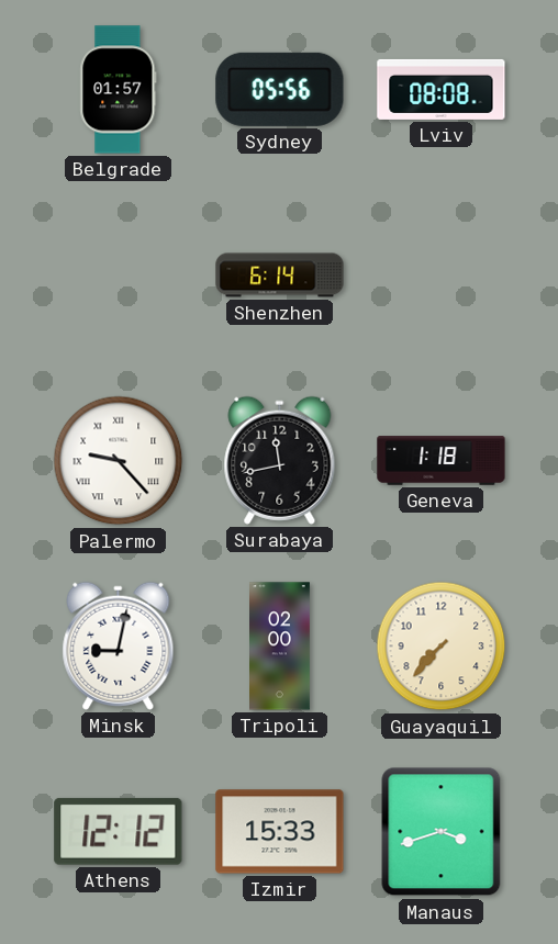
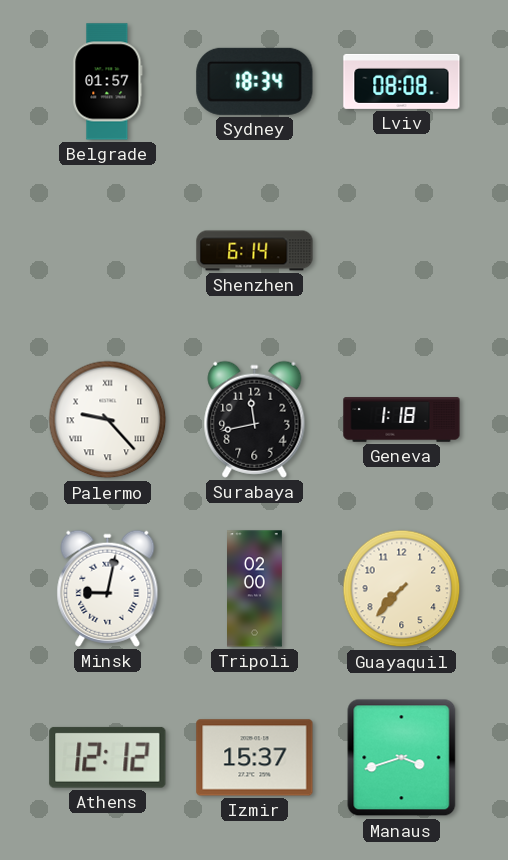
Sydney: 05:56 -> 18:34 (255, 81)
Izmir: 15:33 -> 15:37 (255, 758)
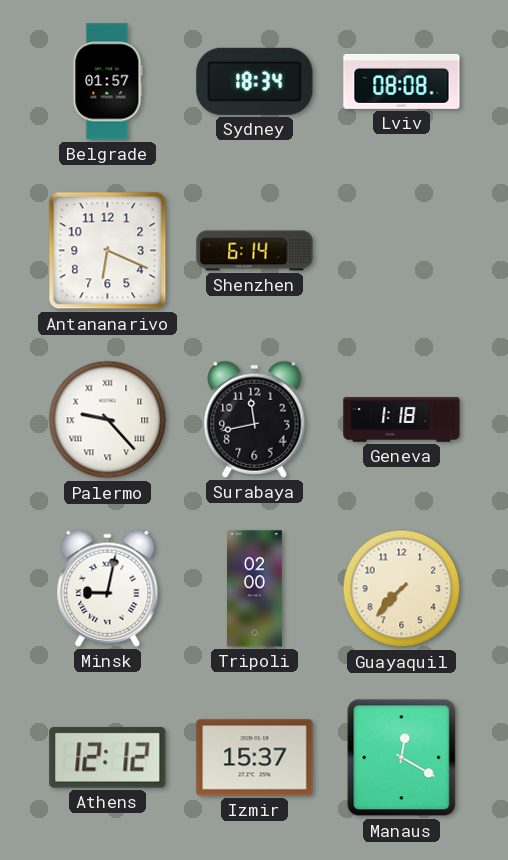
Antananarivo: none -> 6:19 (108, 251)
Manaus: 3:42 -> 12:20 (402, 758)
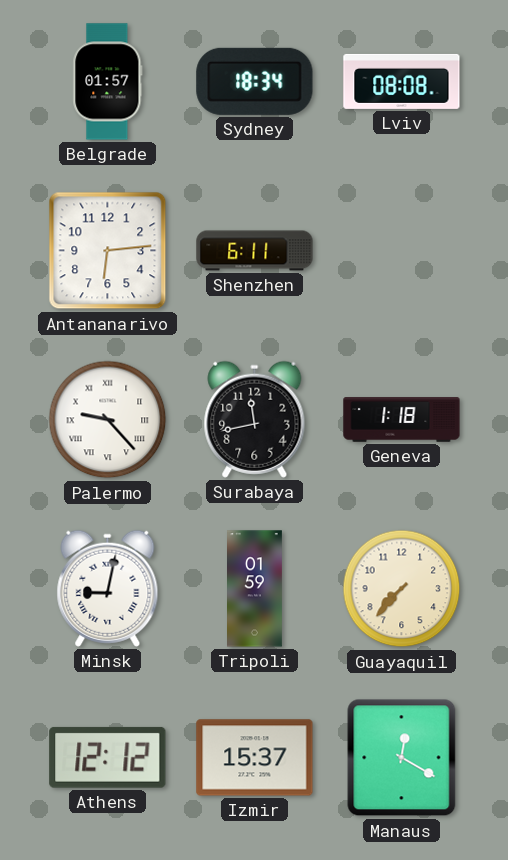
Antananarivo: 6:19 -> 6:14 (108, 251)
Shenzhen: 6:14 -> 6:11 (255, 251)
Tripoli: 02:00 -> 01:59 (255, 589)
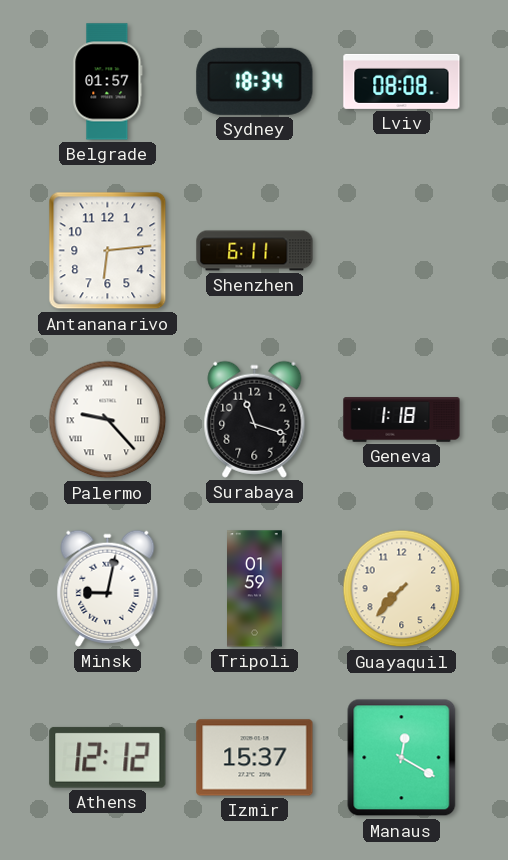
Surabaya: 11:43 -> 11:18 (255, 419)
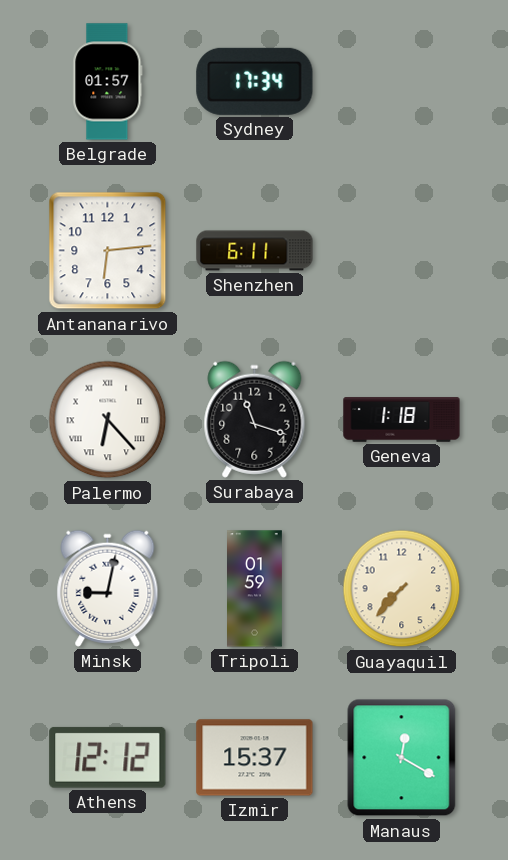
Sydney: 18:34 -> 17:34 (255, 81)
Lviv: 08:08 -> none (402, 81)
Palermo: 9:23 -> 6:23 (108, 420)
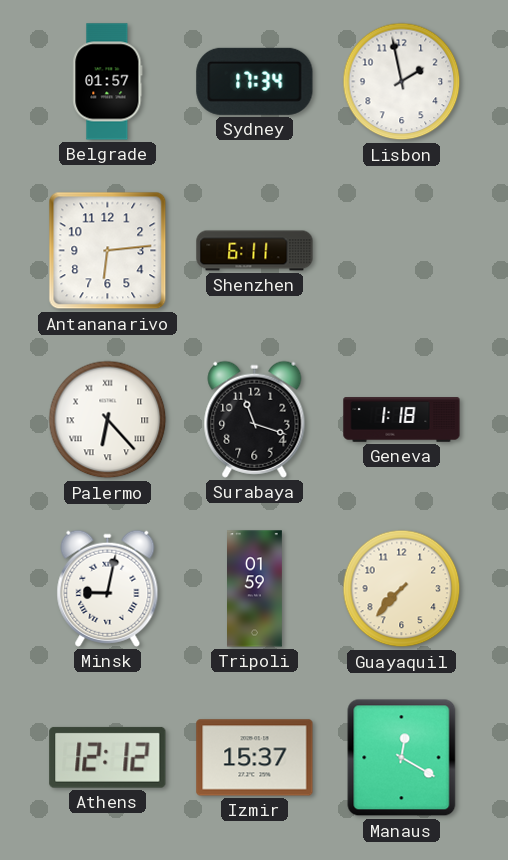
Lisbon: none -> 1:58 (402, 82)
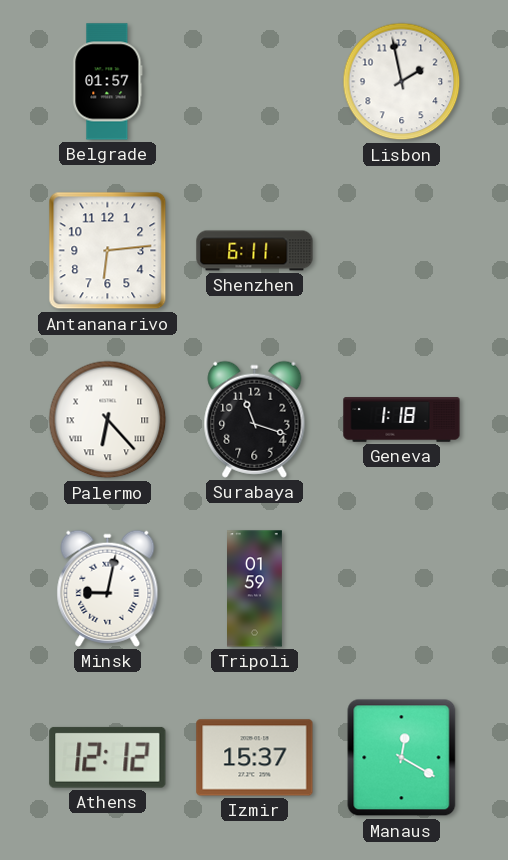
Sydney: 17:34 -> none (255, 81)
Guayaquil: 7:37 -> none (402, 589)
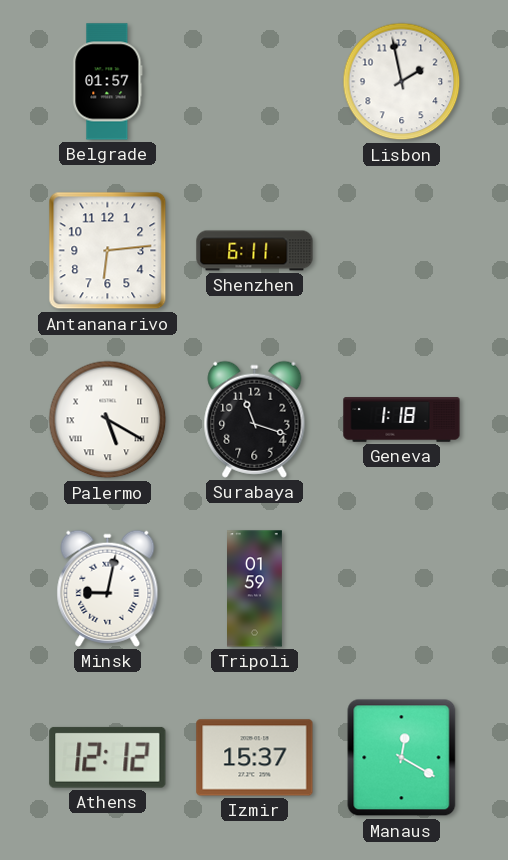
Palermo: 6:23 -> 5:20 (108, 420)
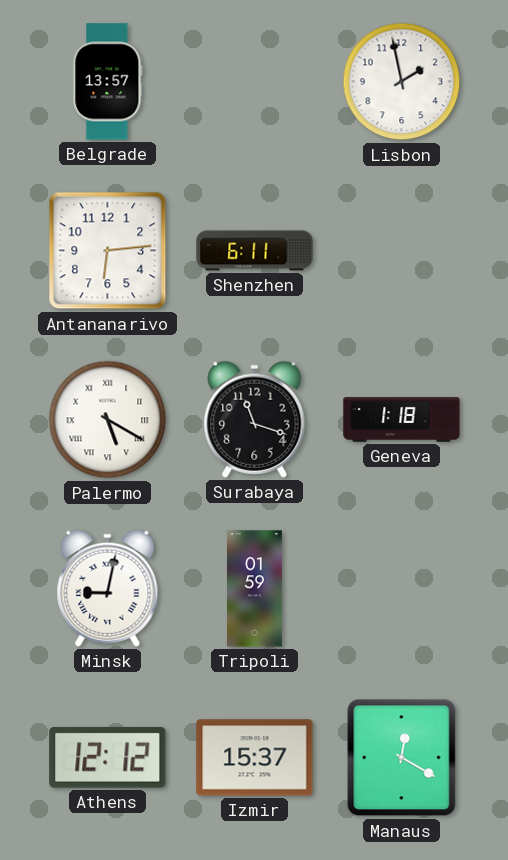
Belgrade: 01:57 -> 13:57 (108, 82)
